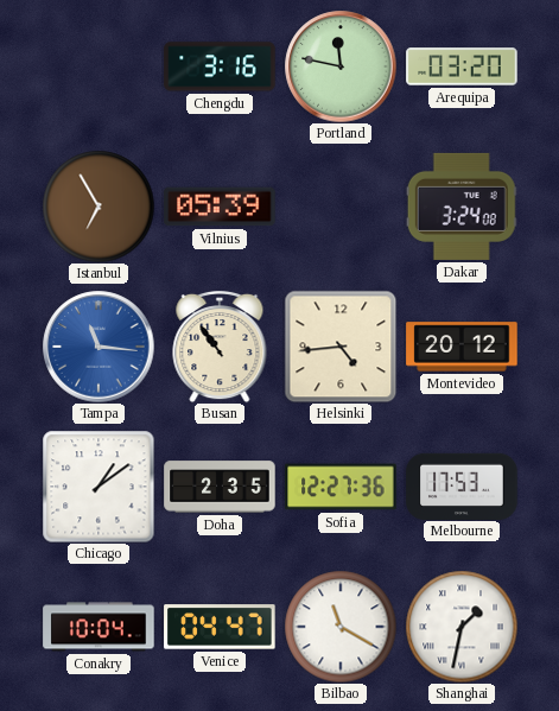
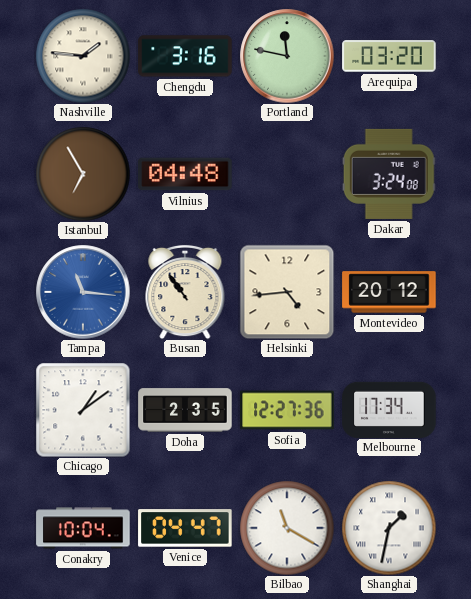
Nashville: none -> 1:46 (83, 56)
Vilnius: 05:39 -> 04:48 (185, 174)
Melbourne: 17:53 -> 17:34 (389, 409)
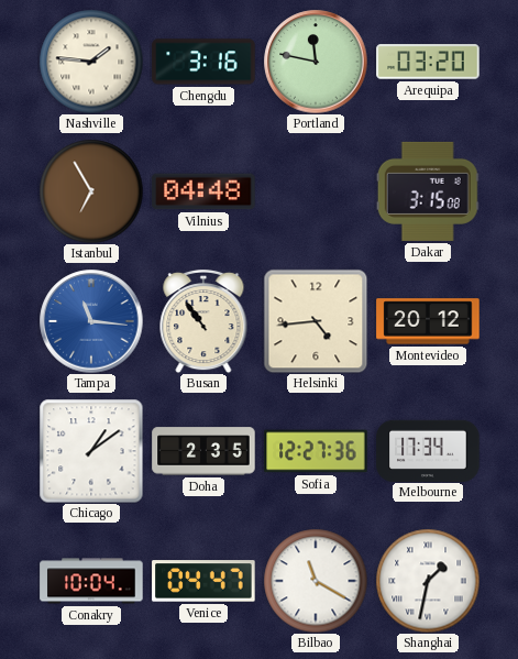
Dakar: 3:24 -> 3:15 (428, 191)
